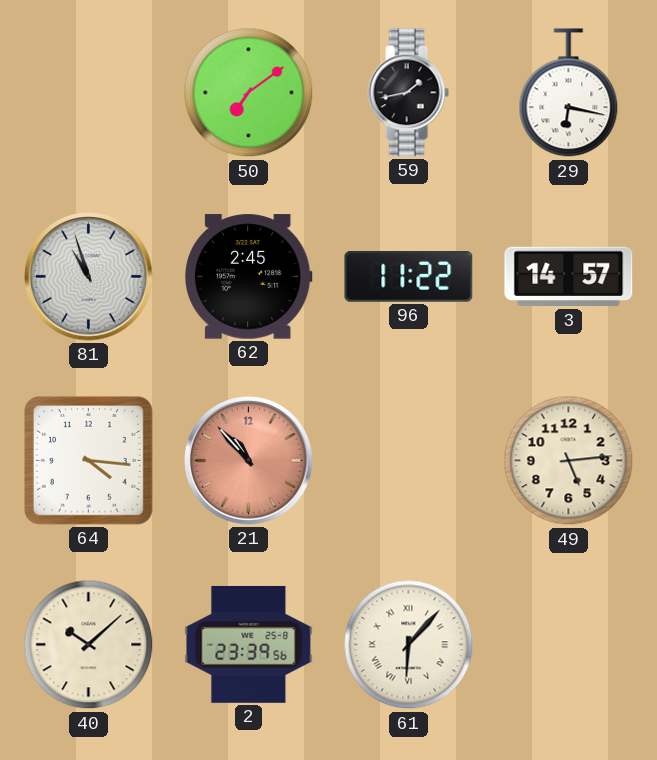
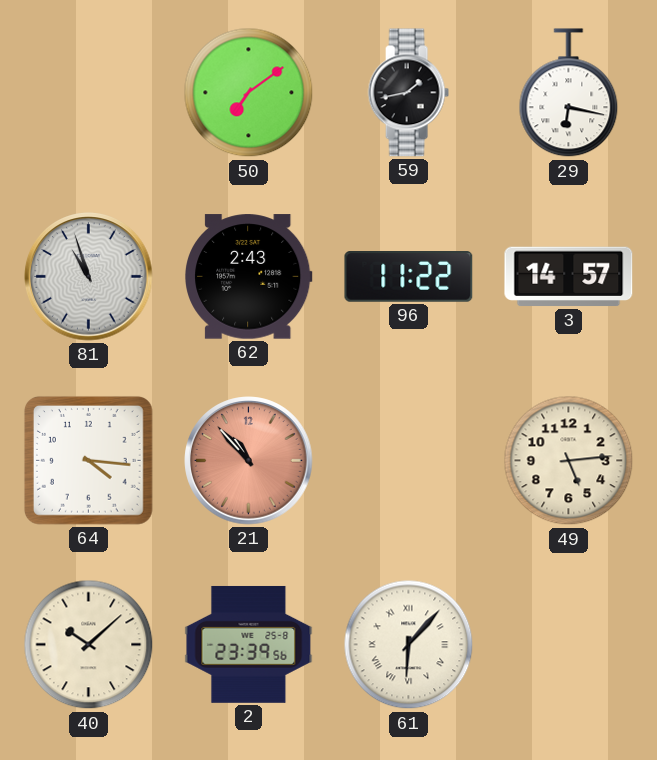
62: 2:45 -> 2:43 (249, 277)
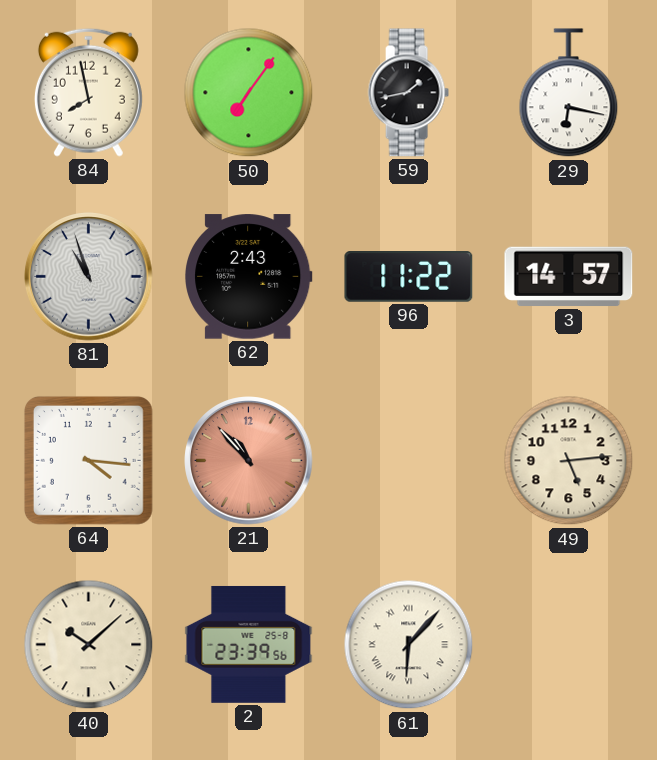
84: none -> 7:58 (88, 92)
50: 7:09 -> 7:06 (249, 93)
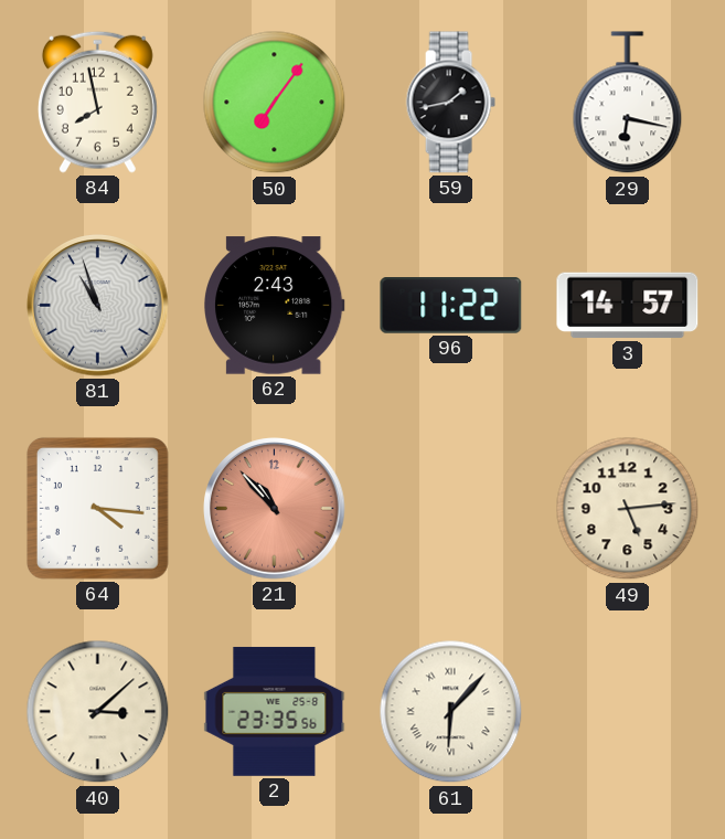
40: 10:08 -> 3:08 (98, 712)
2: 23:39 -> 23:35 (275, 711)
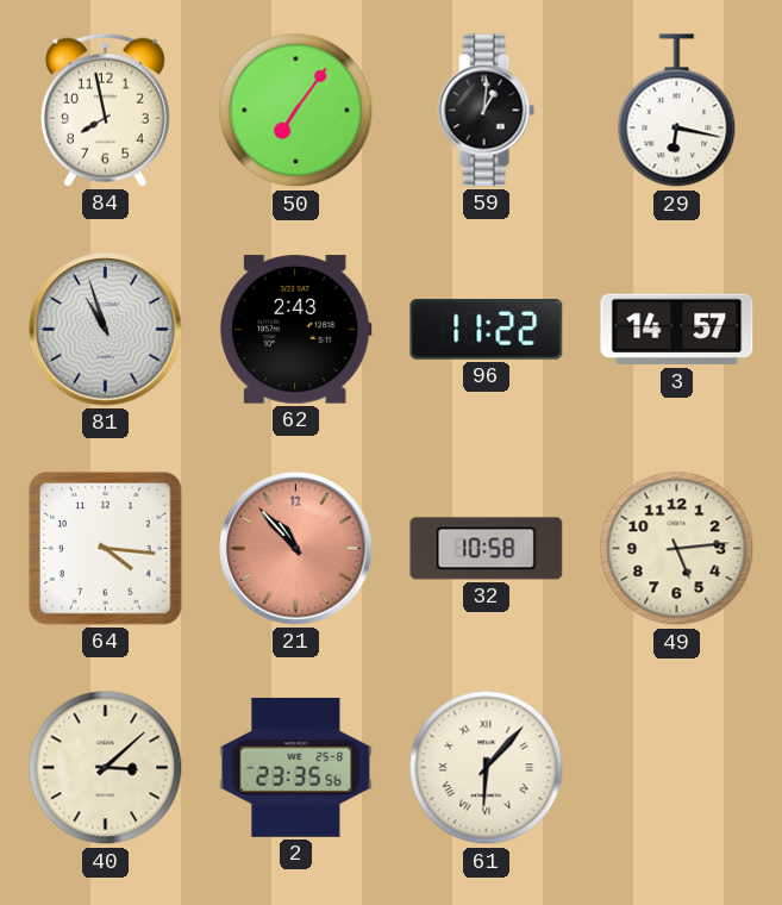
59: 1:43 -> 1:01 (486, 111)
32: none -> 10:58 (487, 549)
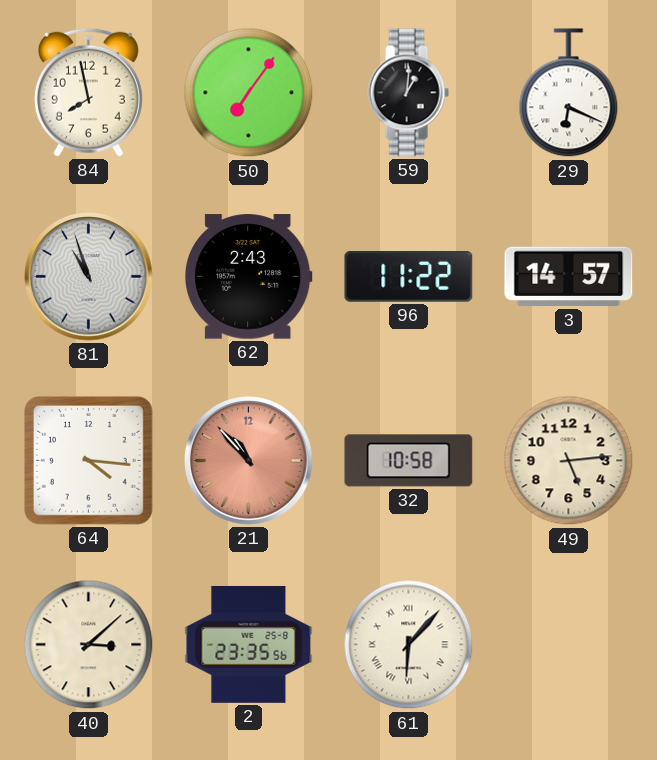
29: 6:17 -> 6:19 (569, 93)
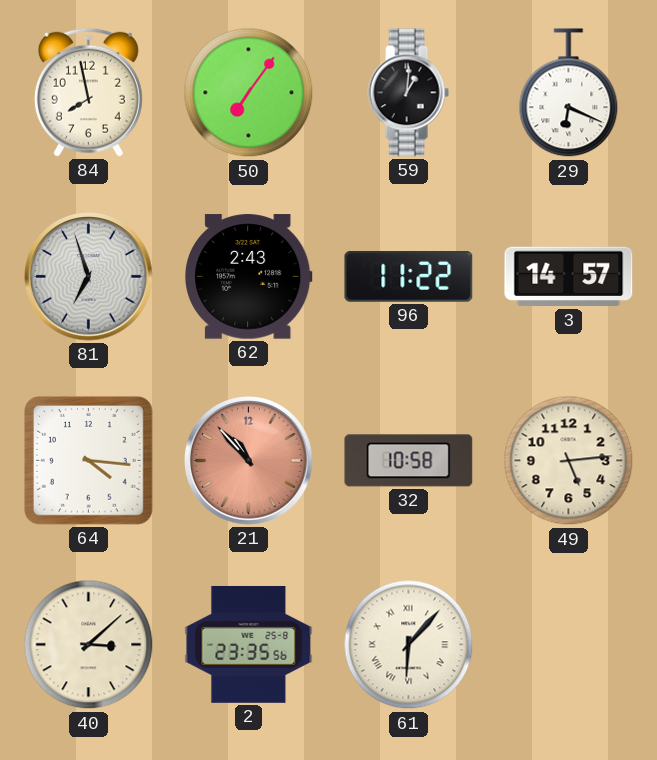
81: 10:57 -> 6:57 (89, 277)
